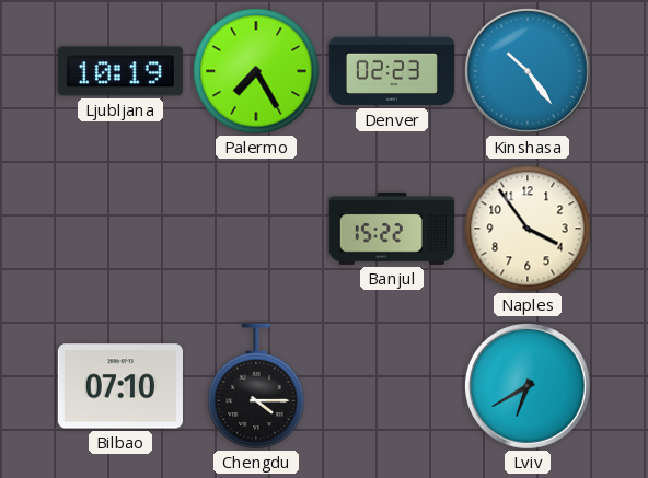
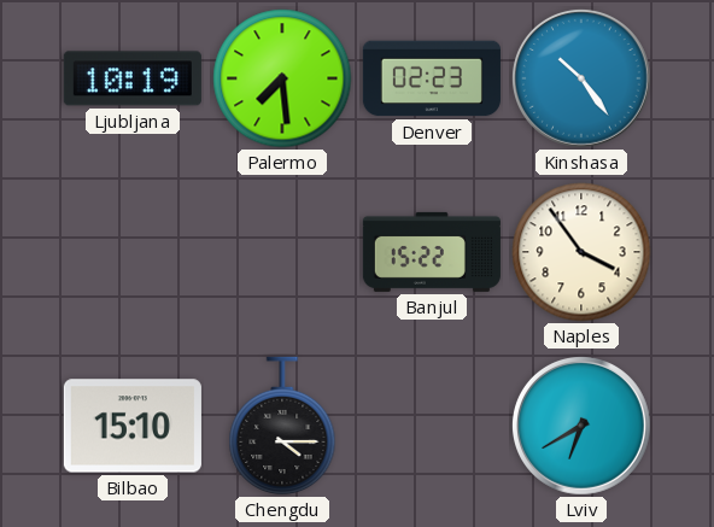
Palermo: 7:25 -> 7:29 (282, 78)
Bilbao: 07:10 -> 15:10 (133, 426)
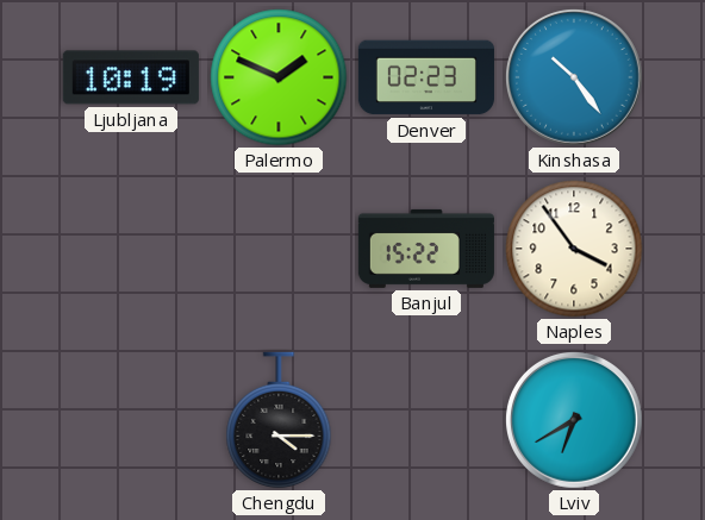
Palermo: 7:29 -> 1:49 (279, 77)
Bilbao: 15:10 -> none (133, 426)
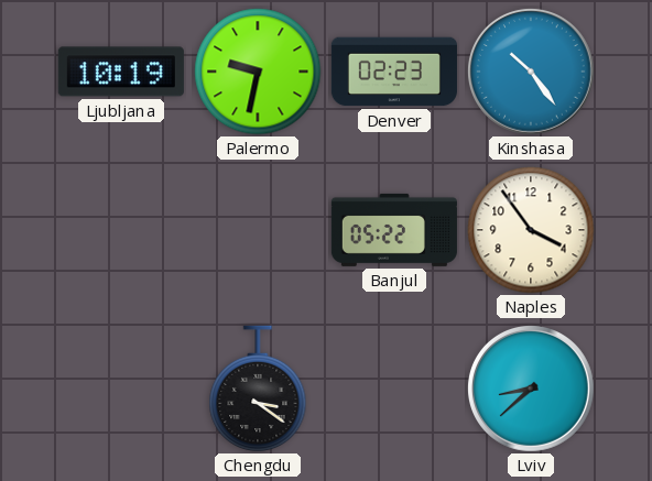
Palermo: 1:49 -> 9:32 (258, 72)
Banjul: 15:22 -> 05:22 (394, 230)
Chengdu: 4:15 -> 3:21 (258, 389)
Lviv: 6:40 -> 8:38 (531, 389)
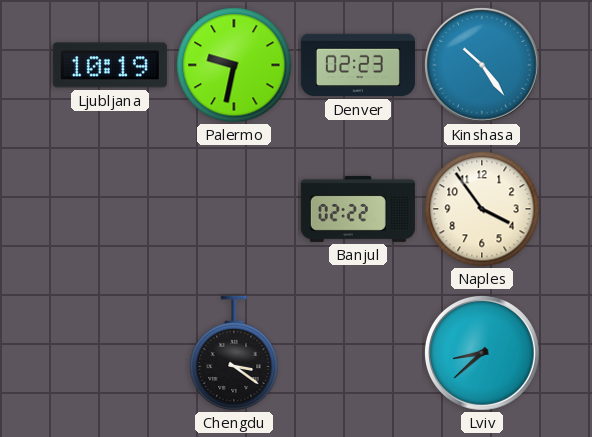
Banjul: 05:22 -> 02:22 (358, 209)
